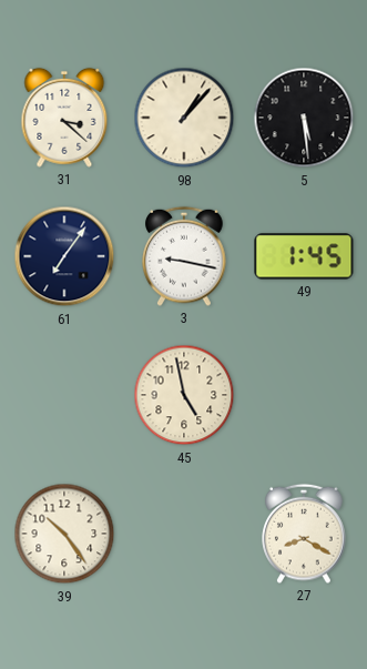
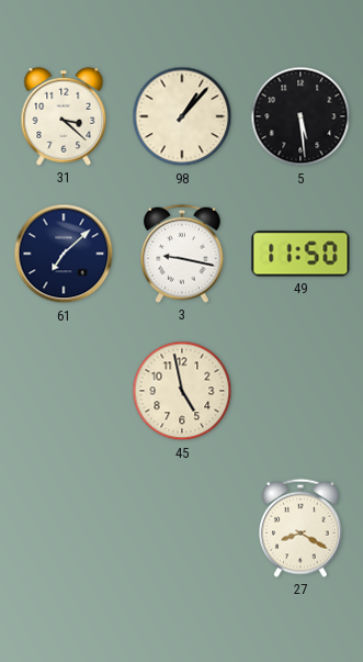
61: 7:06 -> 7:08 (64, 254)
49: 1:45 -> 11:50 (300, 254)
39: 10:24 -> none (64, 534)
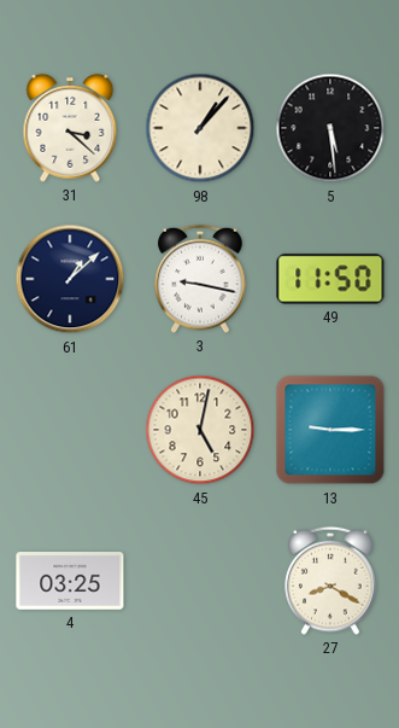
61: 7:08 -> 1:08 (70, 279)
45: 4:58 -> 5:02 (200, 430)
13: none -> 9:15 (330, 430)
4: none -> 03:25 (70, 582)
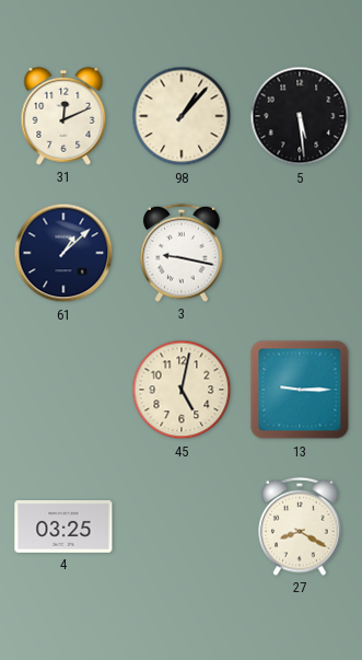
31: 3:22 -> 12:11 (63, 116)
49: 11:50 -> none (330, 279)
